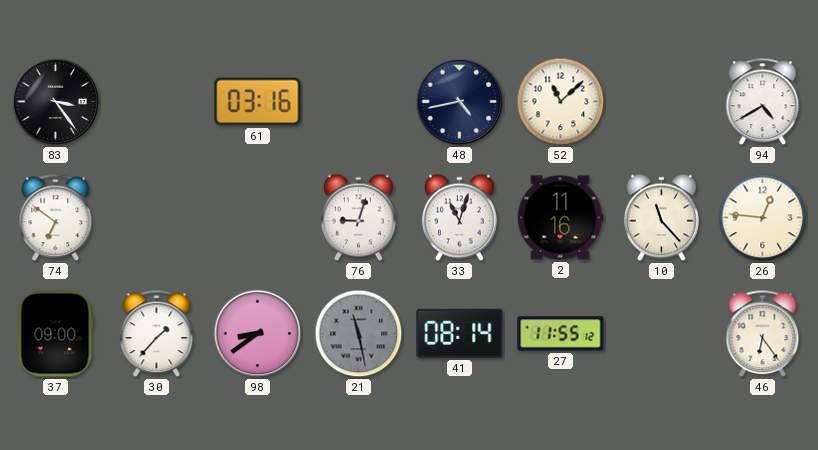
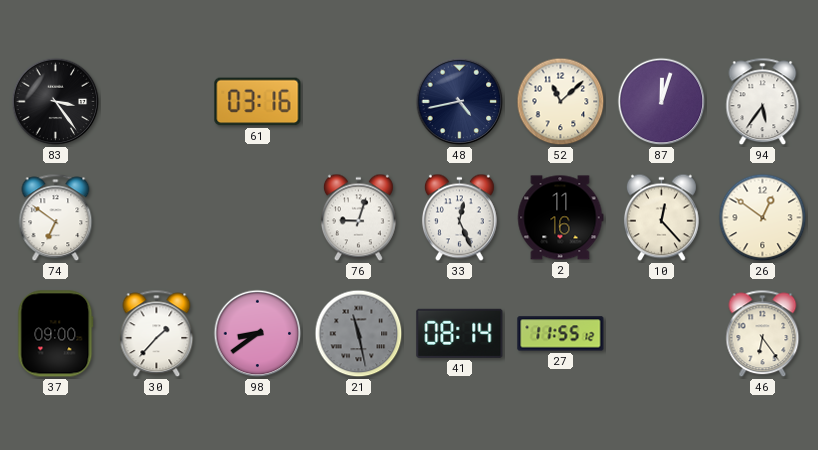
87: none -> 12:03 (662, 102)
94: 4:40 -> 5:36 (763, 102)
33: 11:03 -> 12:26 (459, 218)
10: 11:23 -> 12:23 (661, 218)
26: 12:46 -> 12:51 (763, 218)
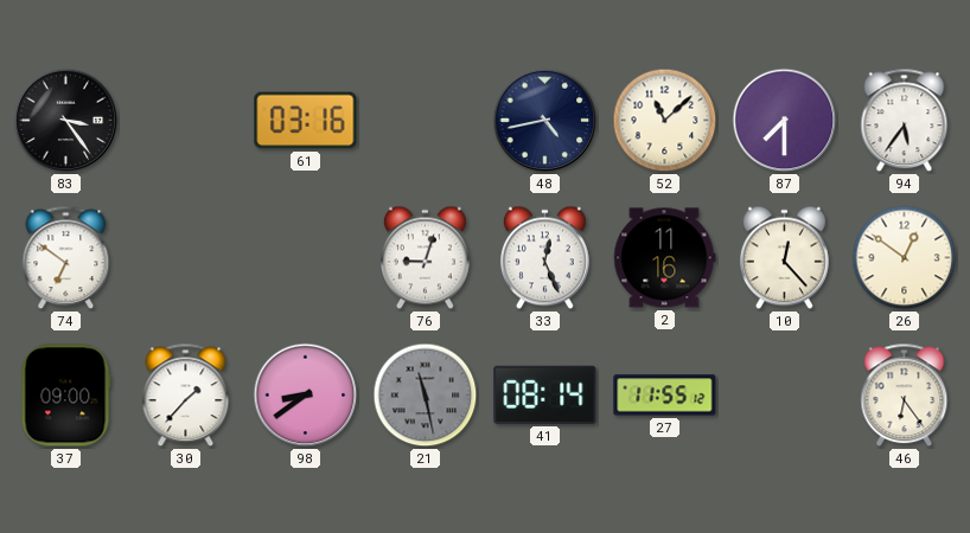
87: 12:03 -> 7:30 (785, 121)
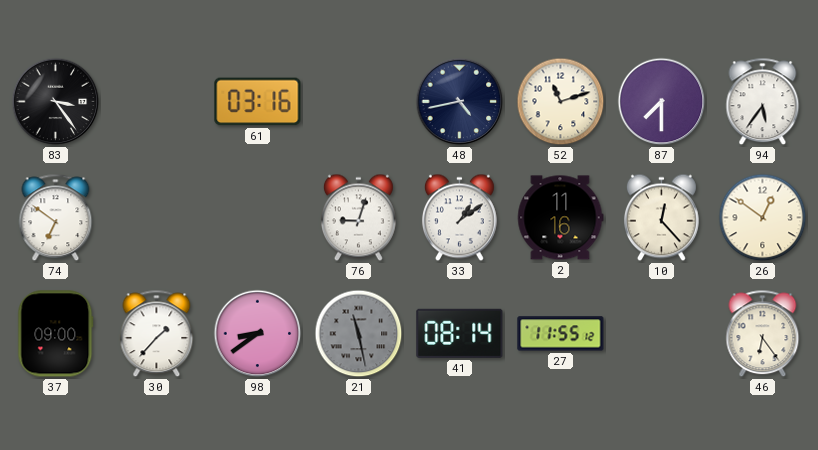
52: 11:08 -> 11:12 (561, 102)
33: 12:26 -> 1:09 (459, 218)
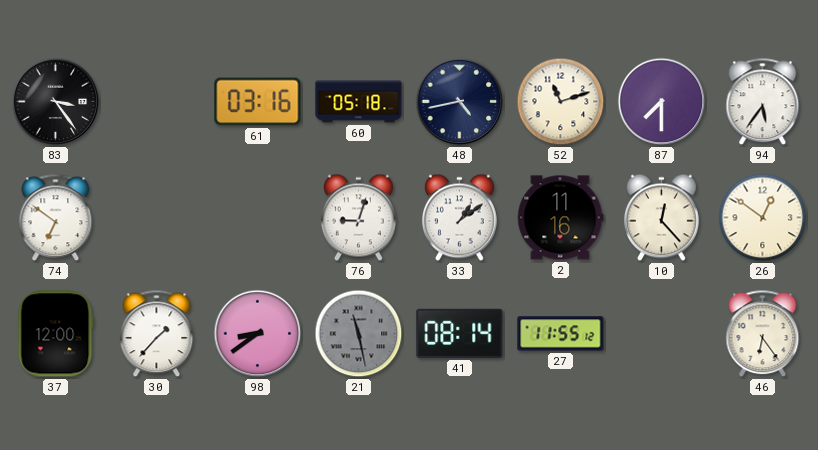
60: none -> 05:18 (359, 102)
37: 09:00 -> 12:00 (56, 334)
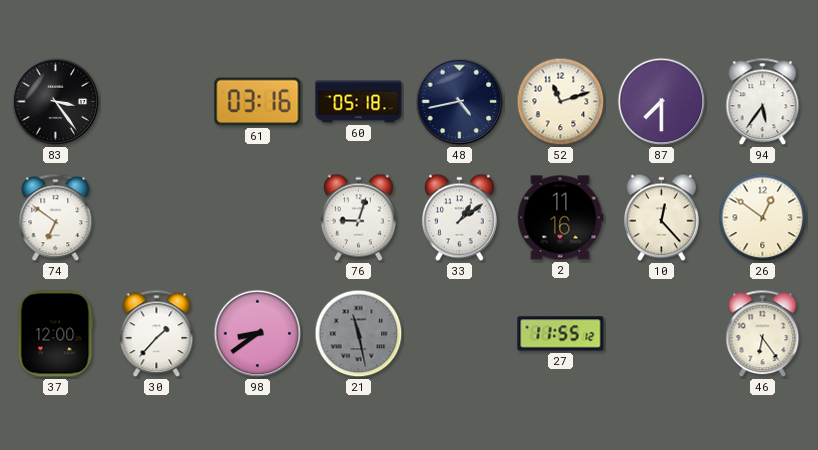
41: 08:14 -> none (460, 333)
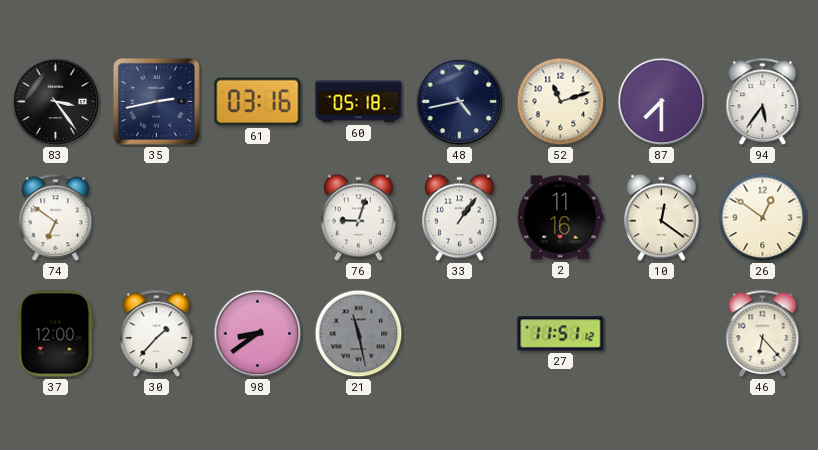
35: none -> 2:43 (157, 102)
33: 1:09 -> 1:06 (459, 218)
10: 12:23 -> 12:21 (661, 218)
27: 11:55 -> 11:51 (561, 334)
46: 6:24 -> 6:23 (763, 334)
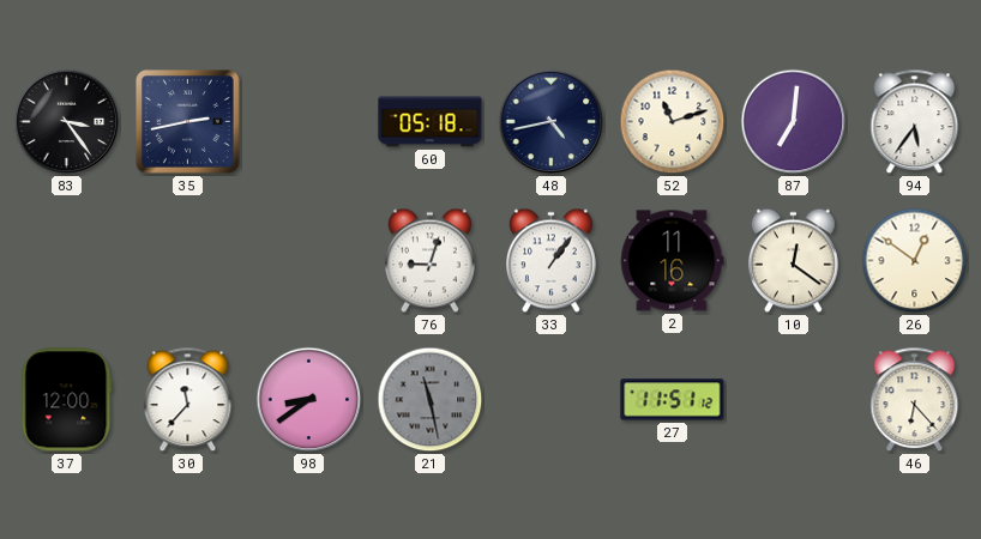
61: 03:16 -> none (258, 102)
87: 7:30 -> 7:01 (794, 122)
74: 6:51 -> none (56, 218)
30: 1:37 -> 11:37 (188, 400)
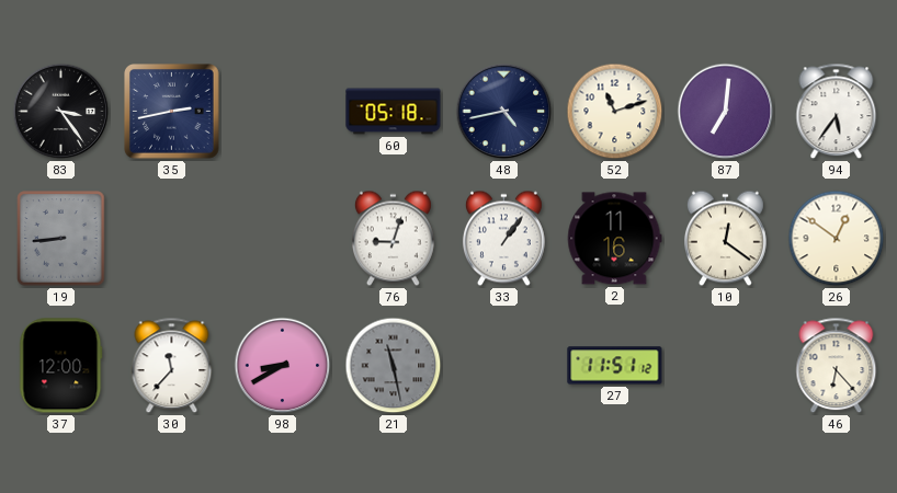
19: none -> 8:44 (61, 239)
98: 8:39 -> 8:40 (283, 366)
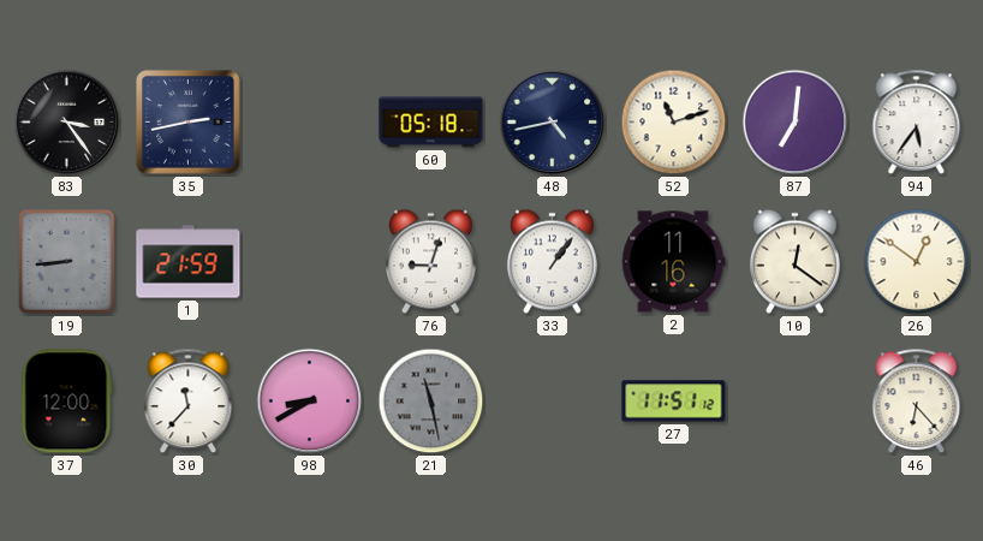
1: none -> 21:59 (189, 262)
